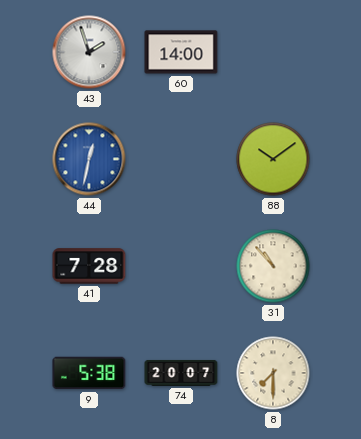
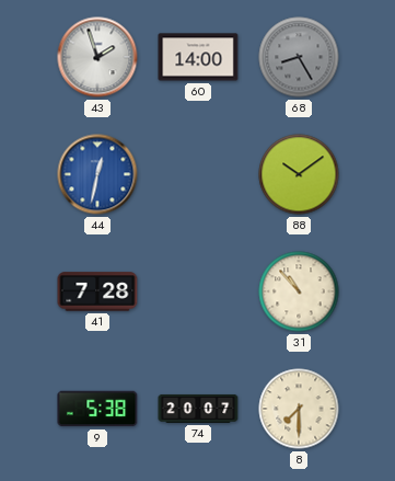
68: none -> 8:25 (299, 57)
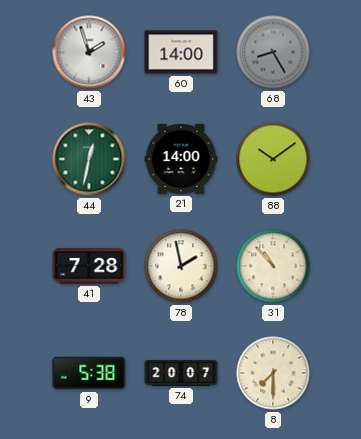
44 dial: blue -> green (89, 159)
21: none -> 14:00 (181, 159)
78: none -> 1:58 (181, 266)
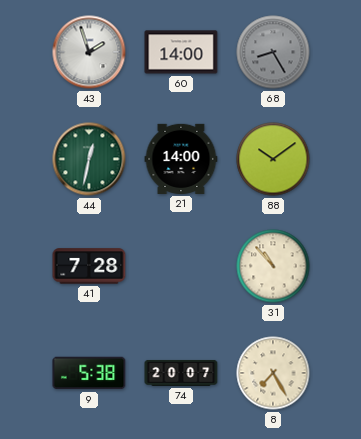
78: 1:58 -> none (181, 266)
8: 7:30 -> 7:25 (273, 373)
